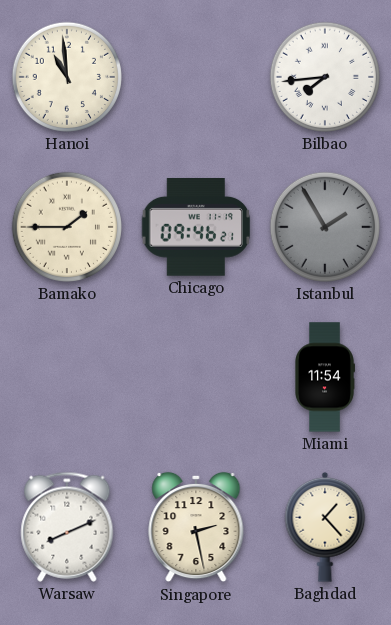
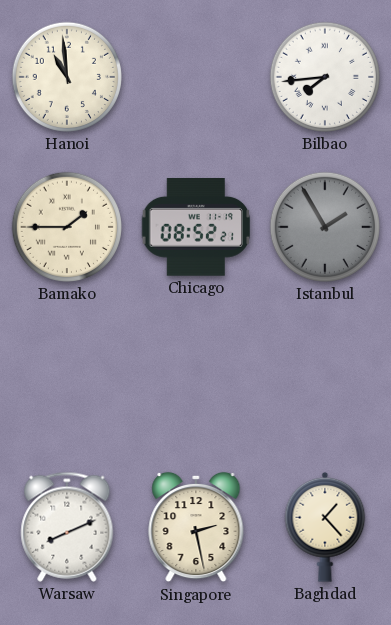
Chicago: 09:46 -> 08:52 (196, 228)
Miami: 11:54 -> none (325, 377)
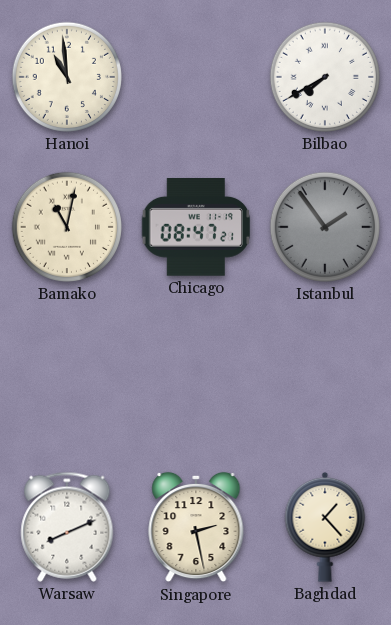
Bilbao: 7:44 -> 7:40 (325, 77)
Bamako: 1:45 -> 11:02 (67, 227)
Chicago: 08:52 -> 08:47 (196, 228)
Istanbul: 1:55 -> 1:54 (325, 227)
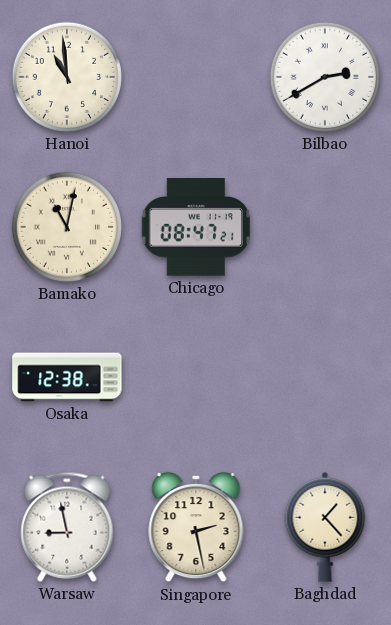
Bilbao: 7:40 -> 2:40 (325, 77)
Istanbul: 1:54 -> none (325, 227)
Osaka: none -> 12:38 (67, 377)
Warsaw: 8:11 -> 8:58 (67, 527)
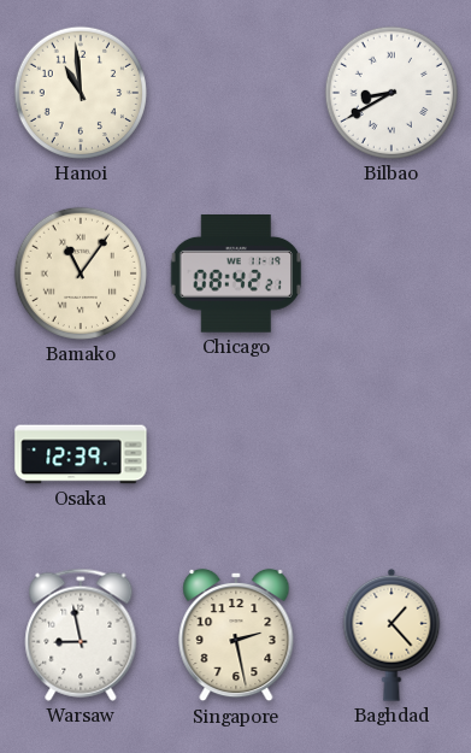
Bilbao: 2:40 -> 8:40 (391, 93)
Bamako: 11:02 -> 11:06 (81, 273)
Chicago: 08:47 -> 08:42 (236, 275)
Osaka: 12:38 -> 12:39 (81, 454)
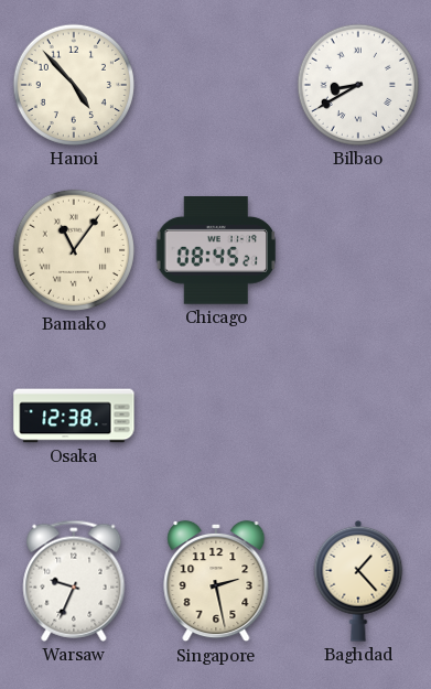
Hanoi: 10:59 -> 4:53 (74, 85)
Chicago: 08:42 -> 08:45 (216, 251)
Osaka: 12:39 -> 12:38 (74, 416)
Warsaw: 8:58 -> 9:34 (74, 581)
